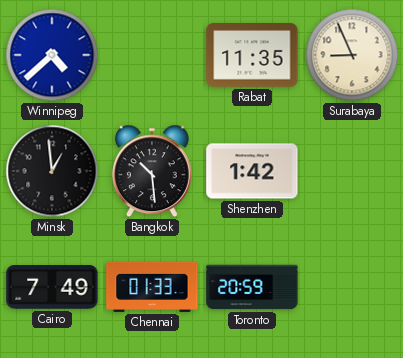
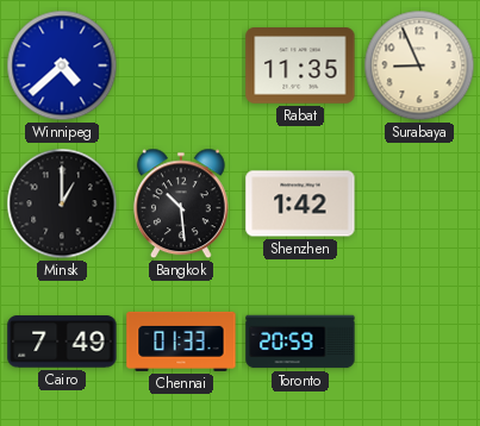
Minsk: 12:59 -> 1:00 (62, 203)
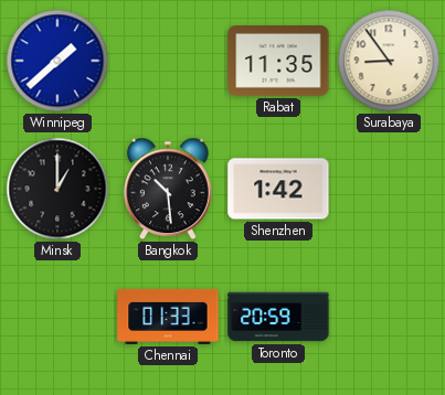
Winnipeg: 4:38 -> 1:38 (57, 61)
Surabaya: 8:56 -> 8:54 (389, 61)
Cairo: 7:49 -> none (62, 342)
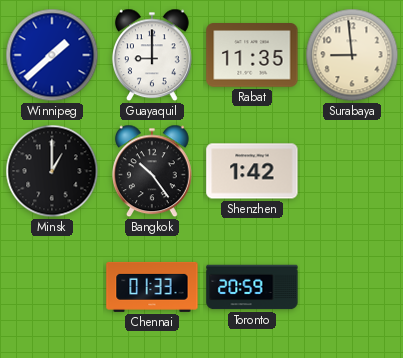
Guayaquil: none -> 9:00 (152, 55)
Surabaya: 8:54 -> 8:59 (352, 55)
Bangkok: 10:29 -> 10:24 (152, 171)
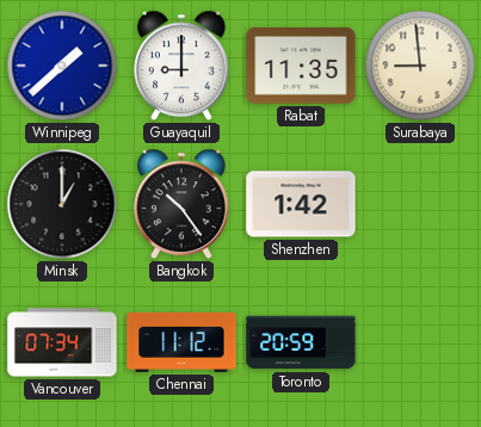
Vancouver: none -> 07:34 (62, 342)
Chennai: 01:33 -> 11:12 (181, 342)
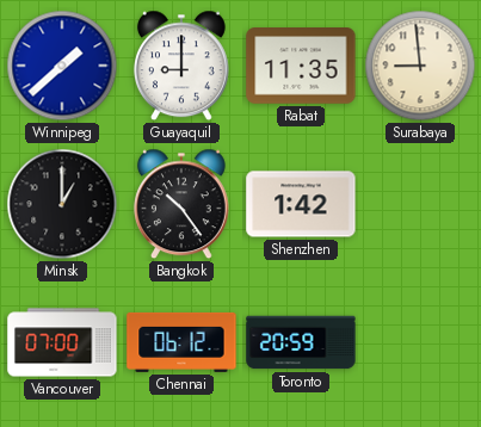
Vancouver: 07:34 -> 07:00 (62, 342)
Chennai: 11:12 -> 06:12 (181, 342)
